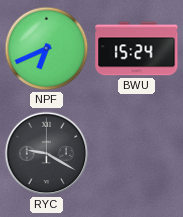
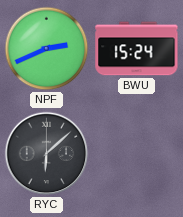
NPF: 6:41 -> 2:41 (47, 49)
RYC: 9:20 -> 6:08 (47, 154)
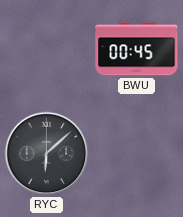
NPF: 2:41 -> none (47, 49)
BWU: 15:24 -> 00:45 (137, 49)
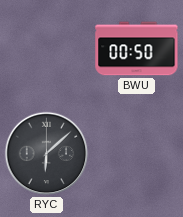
BWU: 00:45 -> 00:50 (137, 49)
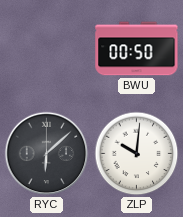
ZLP: none -> 10:01 (137, 154)
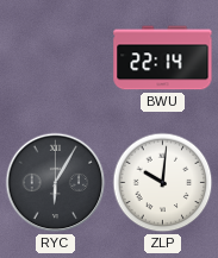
BWU: 00:50 -> 22:14 (163, 58)
RYC: 6:08 -> 6:05 (56, 183)
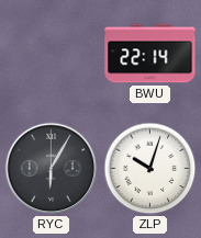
ZLP: 10:01 -> 10:03 (150, 169)
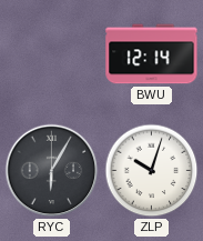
BWU: 22:14 -> 12:14 (152, 54)
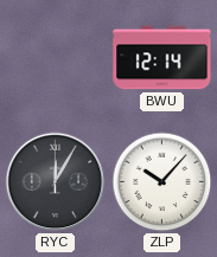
RYC: 6:05 -> 12:05 (56, 182)
ZLP: 10:03 -> 10:07 (162, 182)
